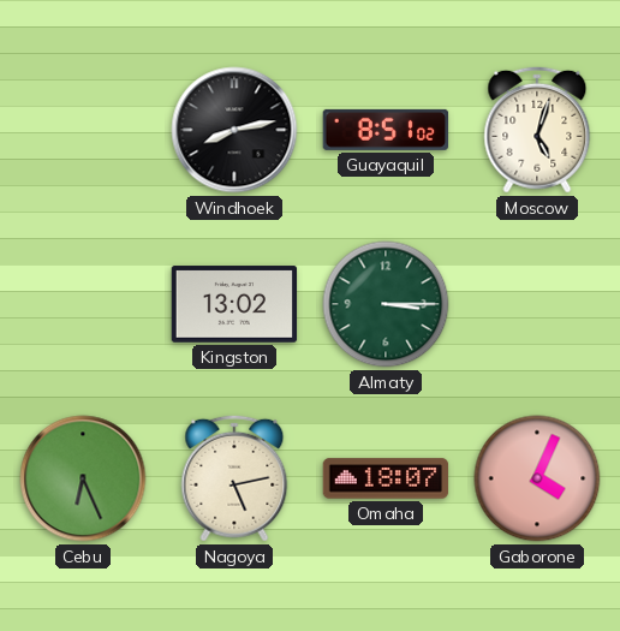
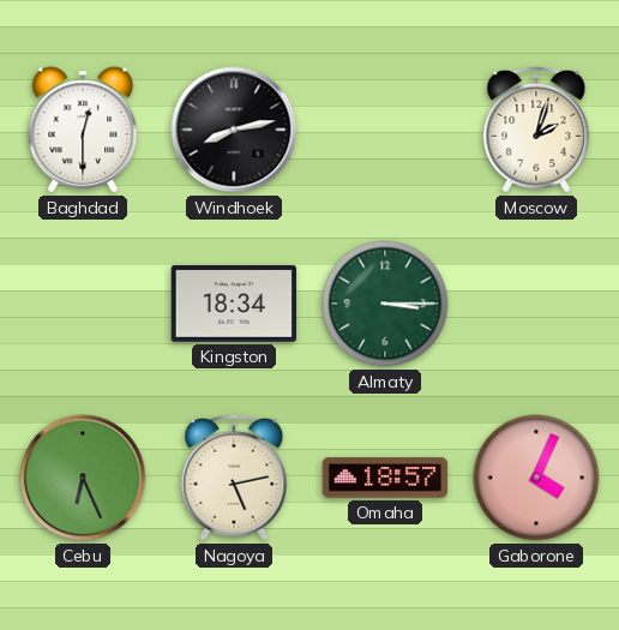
Baghdad: none -> 12:30 (83, 130)
Guayaquil: 8:51 -> none (386, 130)
Moscow: 5:03 -> 2:03 (536, 130)
Kingston: 13:02 -> 18:34 (234, 304)
Omaha: 18:07 -> 18:57 (385, 478)
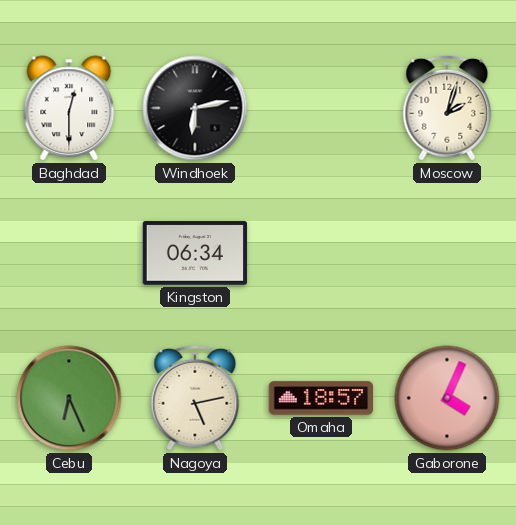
Windhoek: 8:13 -> 6:13 (195, 108)
Kingston: 18:34 -> 06:34 (195, 253)
Almaty: 3:15 -> none (385, 304)
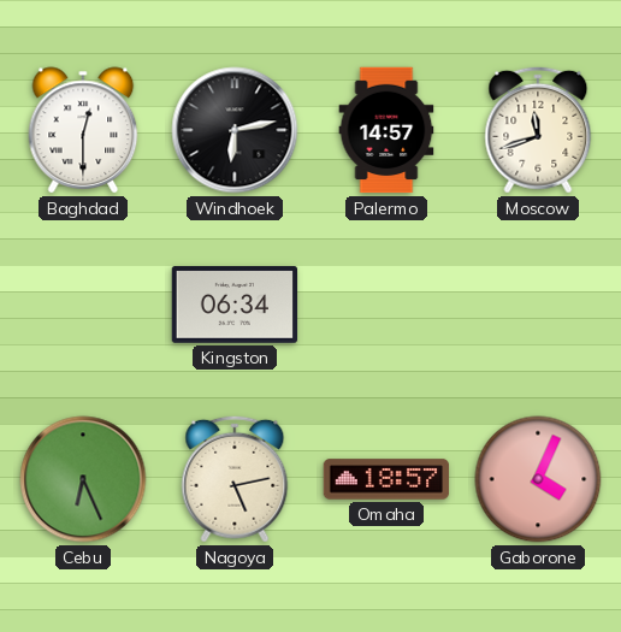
Palermo: none -> 14:57 (386, 130)
Moscow: 2:03 -> 11:42 (538, 130)
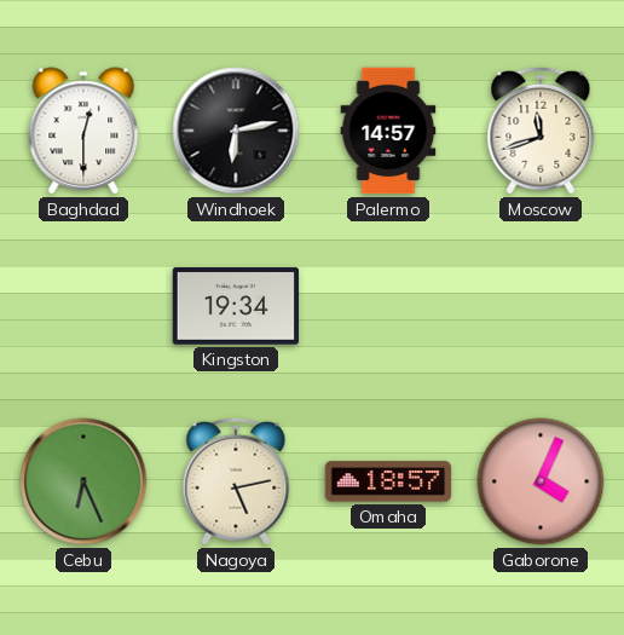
Kingston: 06:34 -> 19:34 (236, 306)
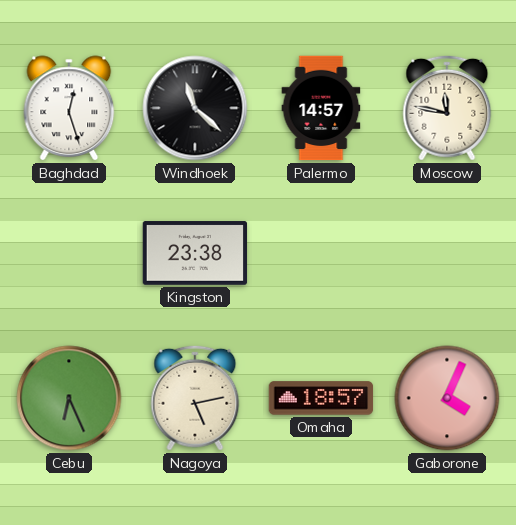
Baghdad: 12:30 -> 12:27 (69, 108)
Windhoek: 6:13 -> 11:22 (195, 108)
Moscow: 11:42 -> 11:47 (447, 108)
Kingston: 19:34 -> 23:38 (195, 253)
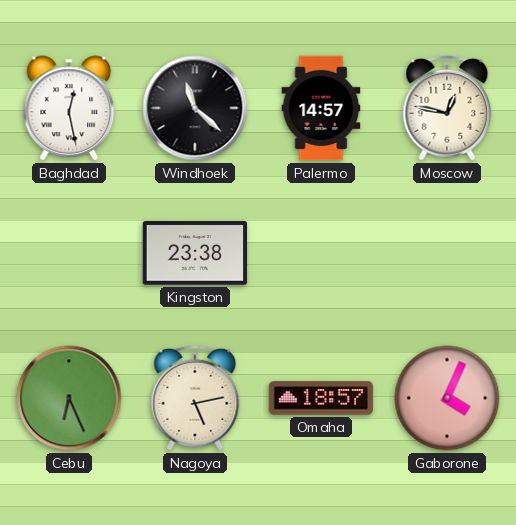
Baghdad: 12:27 -> 12:28 (69, 108)
Moscow: 11:47 -> 12:47 (447, 108)
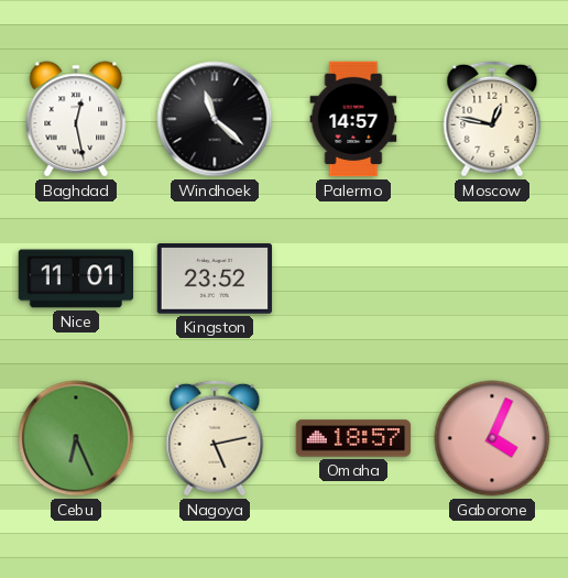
Nice: none -> 11:01 (76, 279)
Kingston: 23:38 -> 23:52 (215, 279)
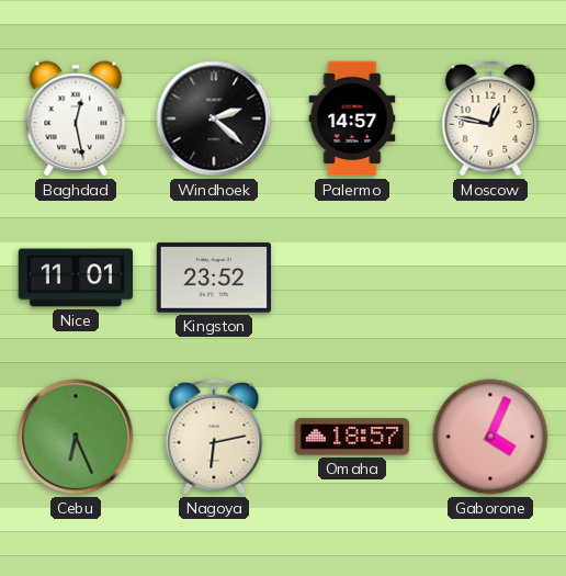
Windhoek: 11:22 -> 2:22 (214, 118)
Nagoya: 5:13 -> 6:13 (214, 437)
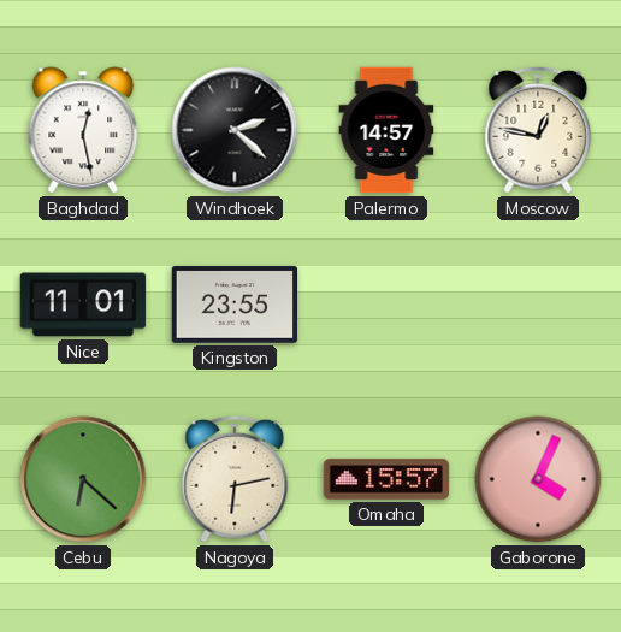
Kingston: 23:52 -> 23:55 (235, 305)
Cebu: 6:26 -> 6:22 (83, 479)
Omaha: 18:57 -> 15:57 (386, 479)
